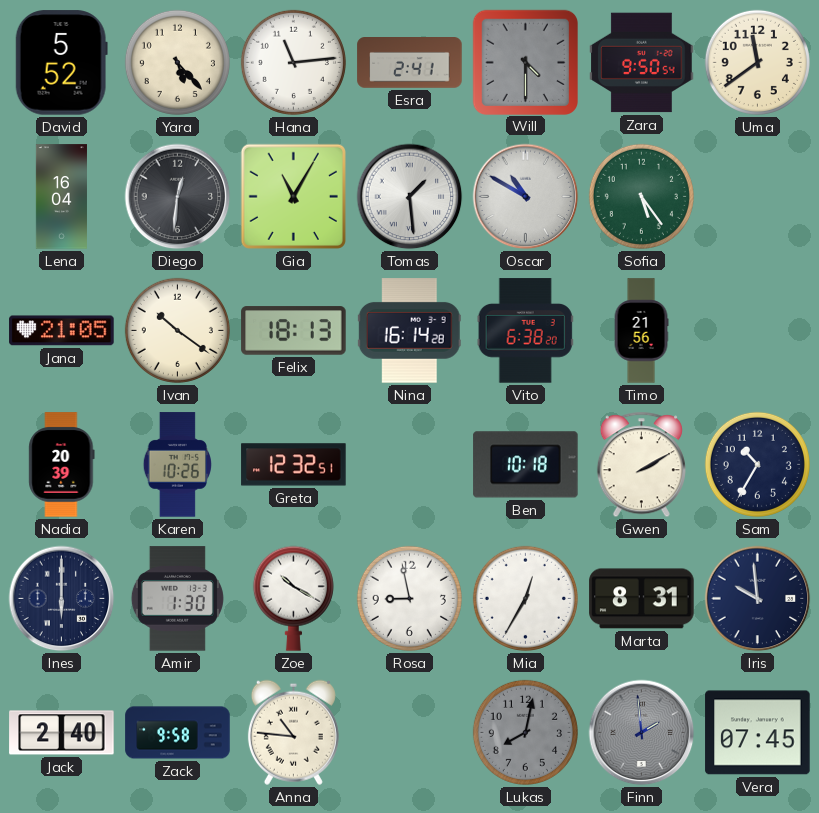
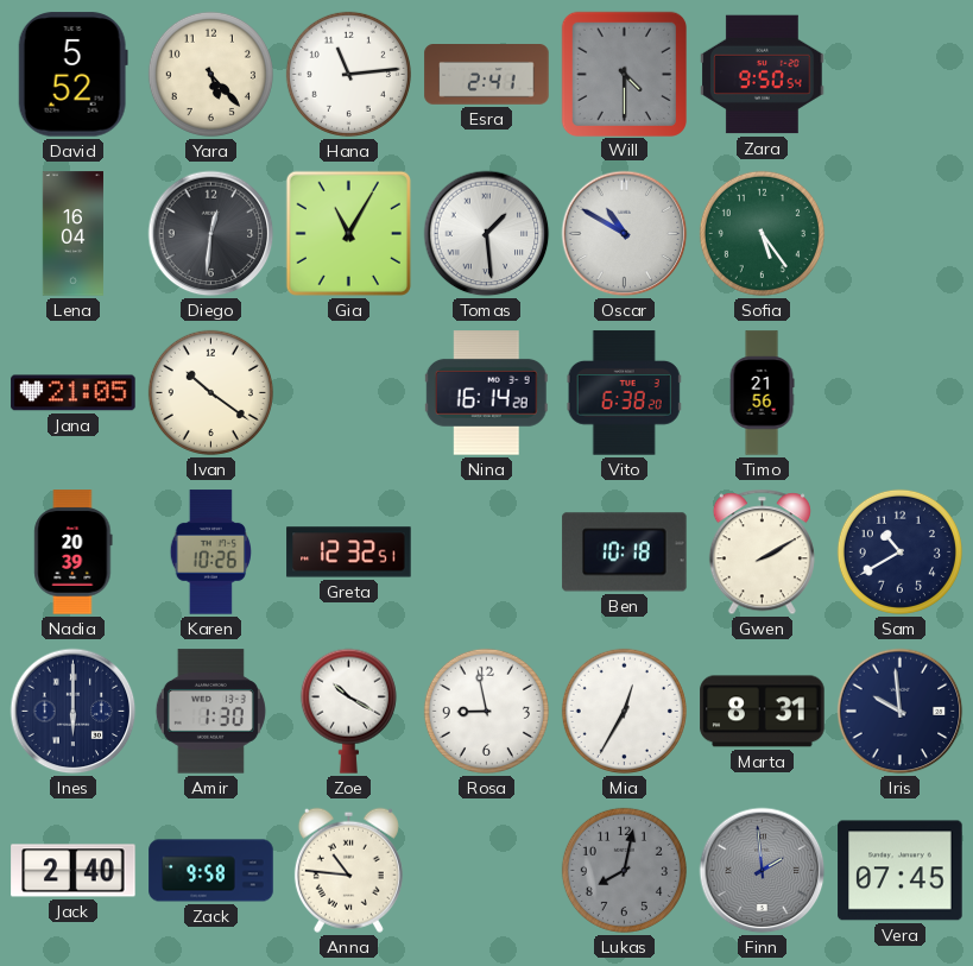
Uma: 11:39 -> none (757, 62)
Felix: 18:13 -> none (294, 331)
Sam: 10:35 -> 10:40 (899, 551)
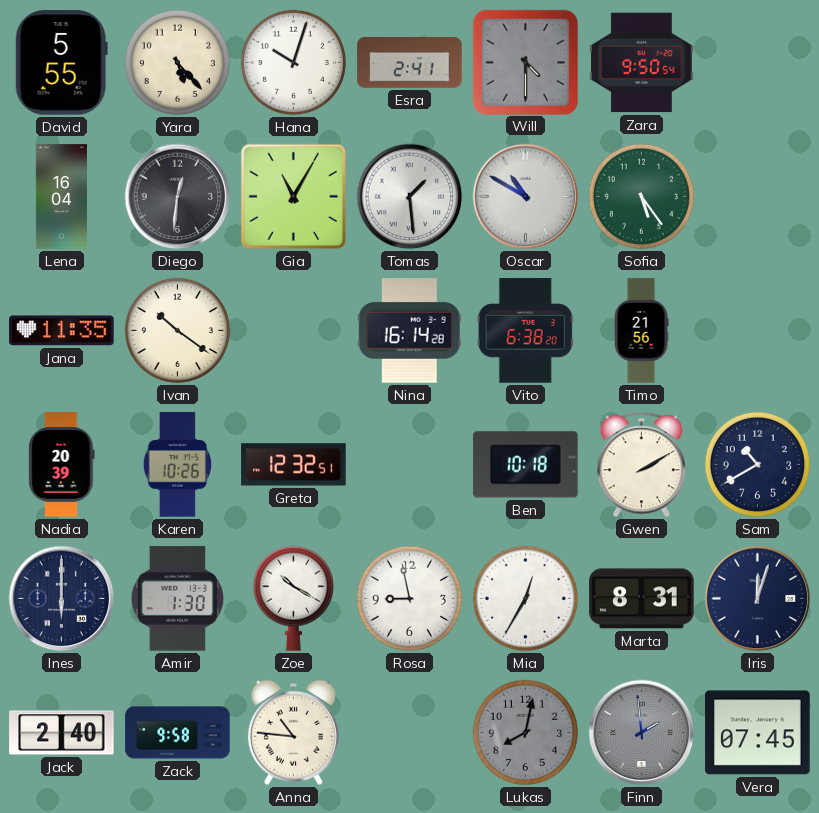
David: 5:52 -> 5:55 (61, 63)
Hana: 11:14 -> 10:03 (293, 62)
Jana: 21:05 -> 11:35 (62, 331)
Iris: 9:59 -> 12:03 (758, 599)
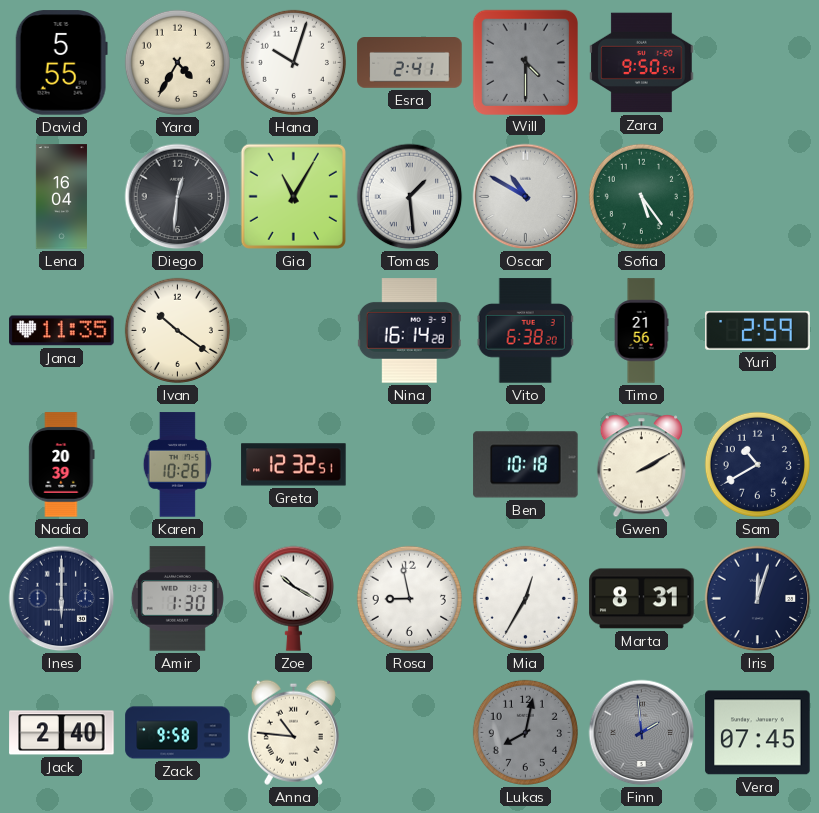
Yara: 5:23 -> 4:35 (177, 62)
Yuri: none -> 2:59 (758, 331)
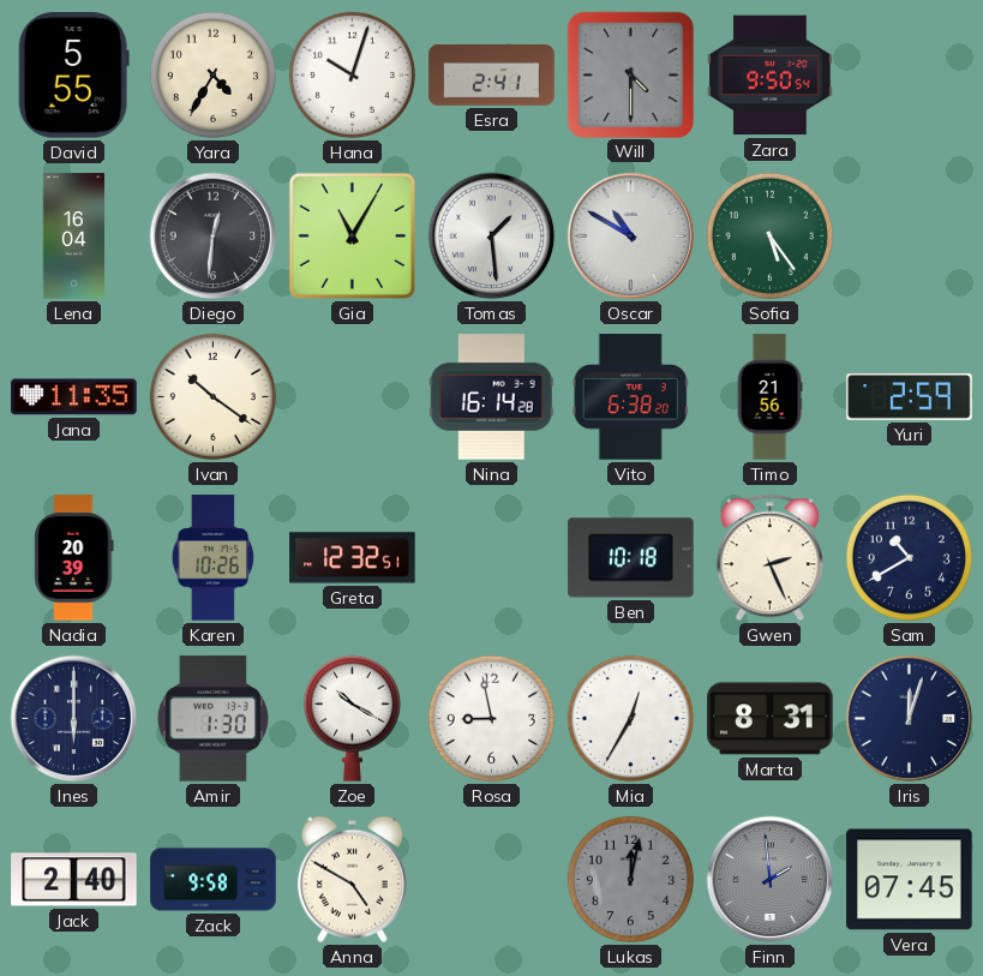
Gwen: 2:10 -> 2:26 (769, 558)
Anna: 10:46 -> 4:50 (352, 879)
Lukas: 8:02 -> 12:02 (630, 879)
